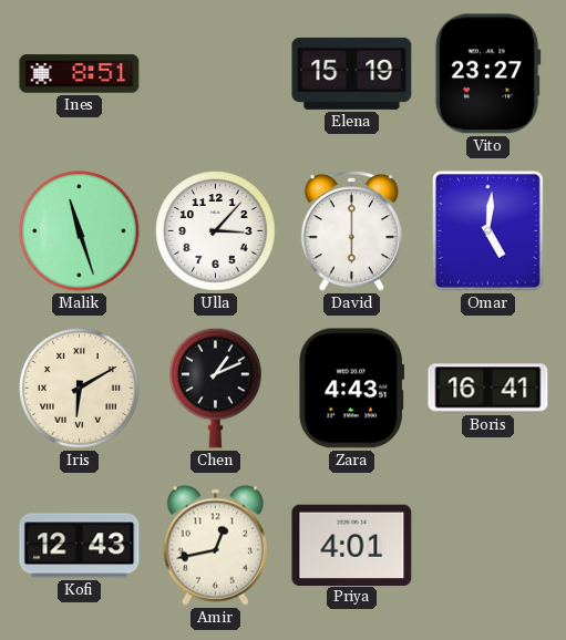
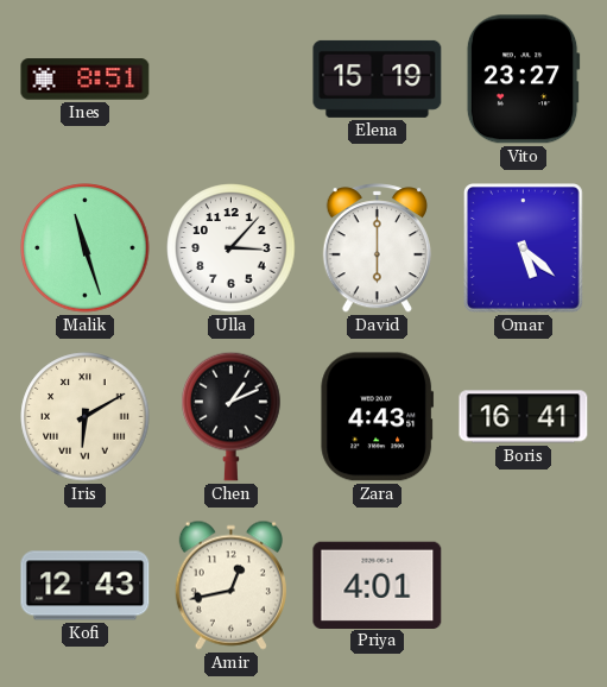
Omar: 5:01 -> 5:22 (524, 248)
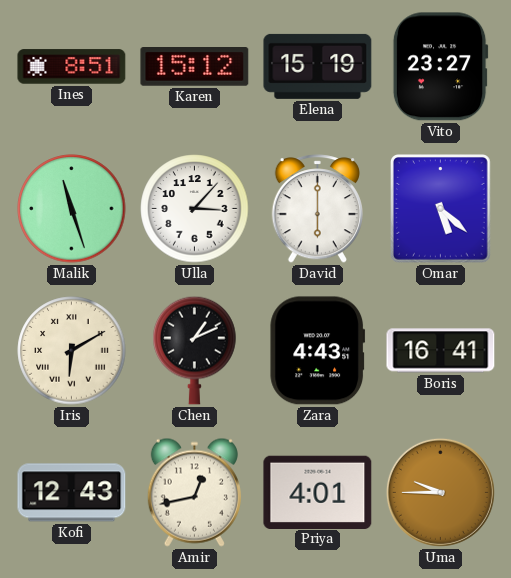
Karen: none -> 15:12 (195, 67)
Uma: none -> 9:45 (440, 492)
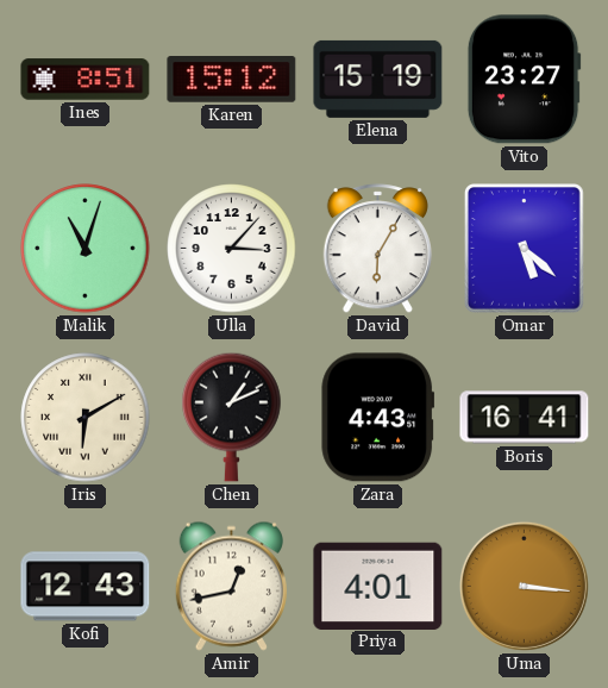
Malik: 11:27 -> 11:03 (86, 249)
David: 6:00 -> 6:05 (377, 249)
Uma: 9:45 -> 3:16 (524, 586)
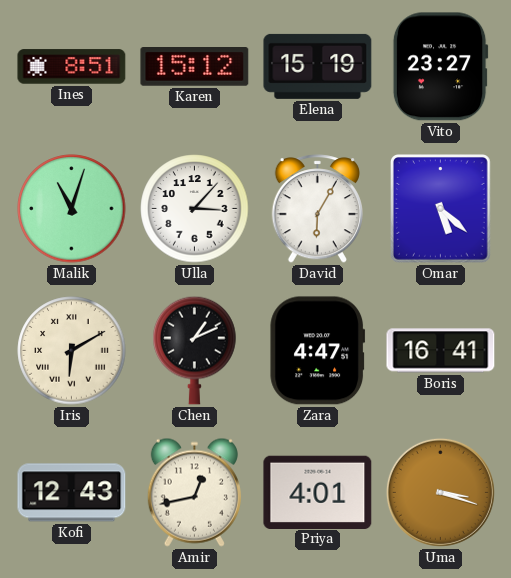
Zara: 4:43 -> 4:47 (318, 351)
Uma: 3:16 -> 3:18 (440, 492)
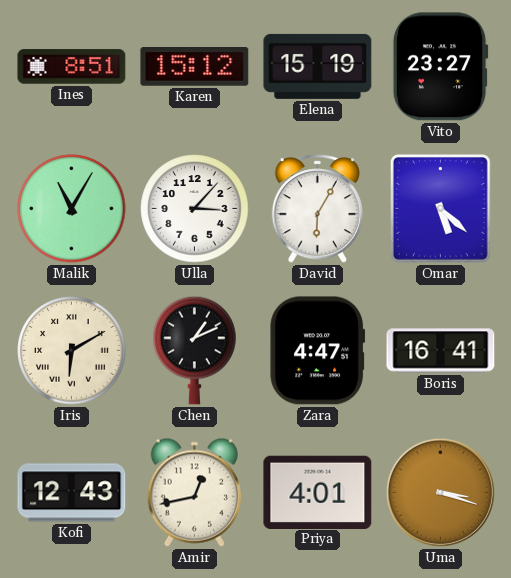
Malik: 11:03 -> 11:05 (72, 209)
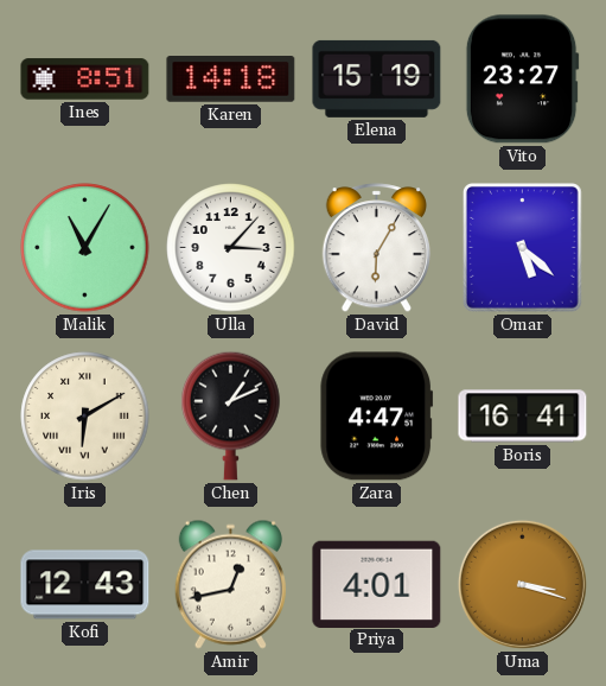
Karen: 15:12 -> 14:18 (231, 80)
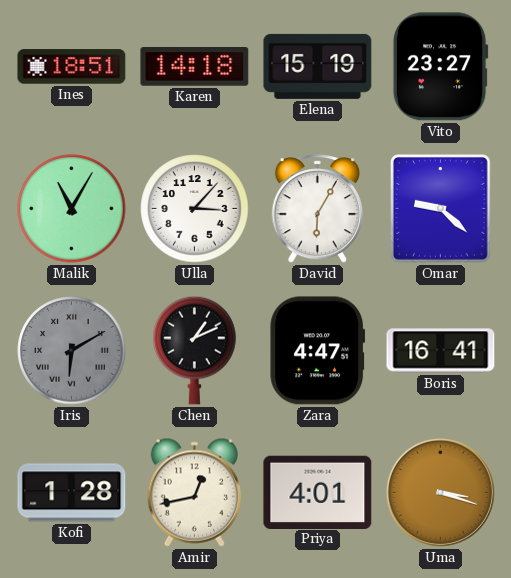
Ines: 8:51 -> 18:51 (72, 67)
Omar: 5:22 -> 9:22 (441, 209)
Iris dial: cream -> grey (72, 351)
Kofi: 12:43 -> 1:28 (72, 493)
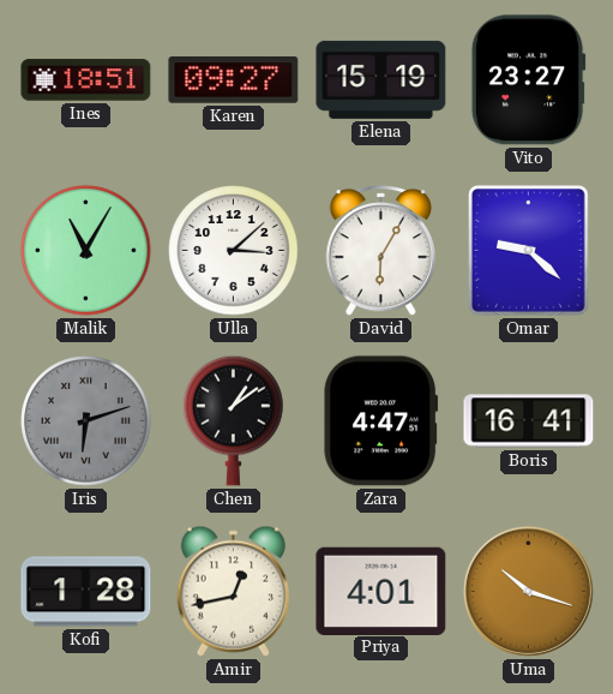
Karen: 14:18 -> 09:27 (234, 80)
Ulla: 3:07 -> 3:08 (234, 251)
Iris: 6:10 -> 6:12 (86, 421)
Chen: 1:11 -> 1:09 (234, 420)
Uma: 3:18 -> 10:18 (528, 591)
